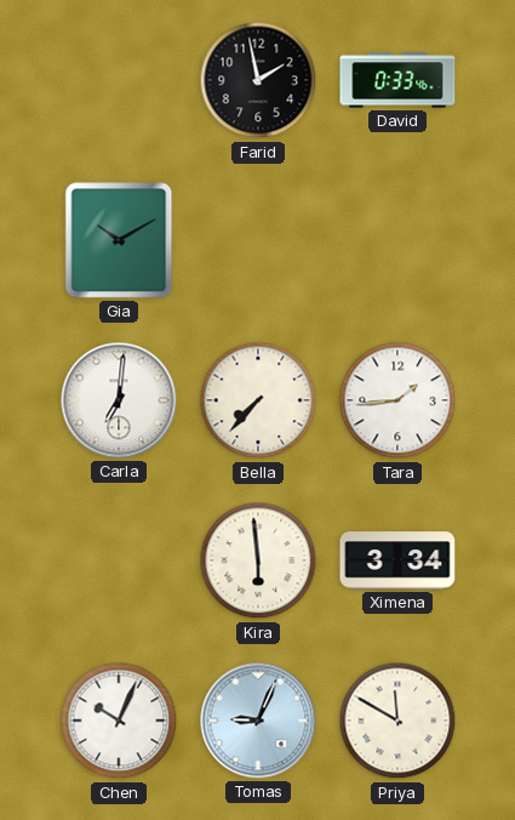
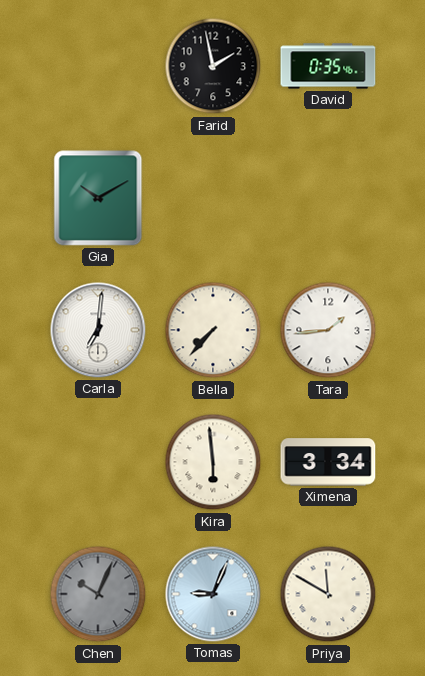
David: 0:33 -> 0:35 (328, 66)
Chen dial: white -> grey (98, 594)
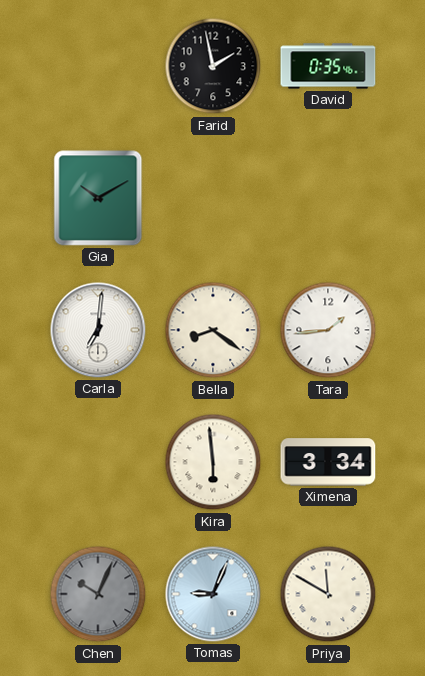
Bella: 7:37 -> 8:21 (213, 330)
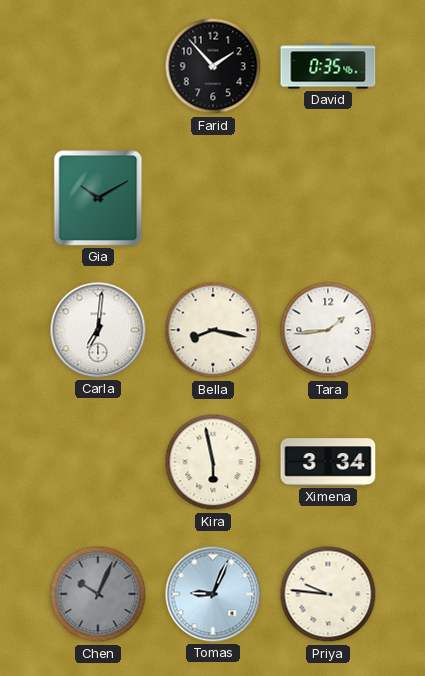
Farid: 1:58 -> 1:53 (213, 66)
Bella: 8:21 -> 8:17 (213, 330)
Kira: 5:59 -> 5:58 (213, 462)
Priya: 11:50 -> 9:46 (328, 594)
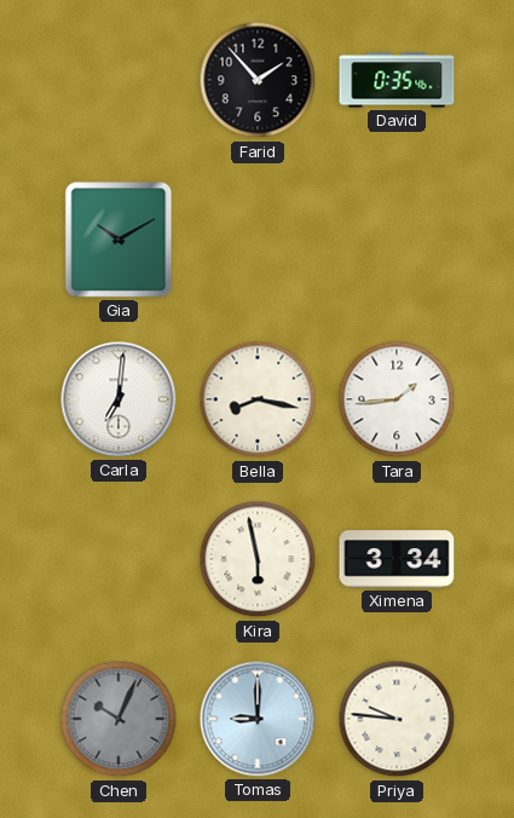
Tomas: 9:04 -> 9:00 (258, 719)
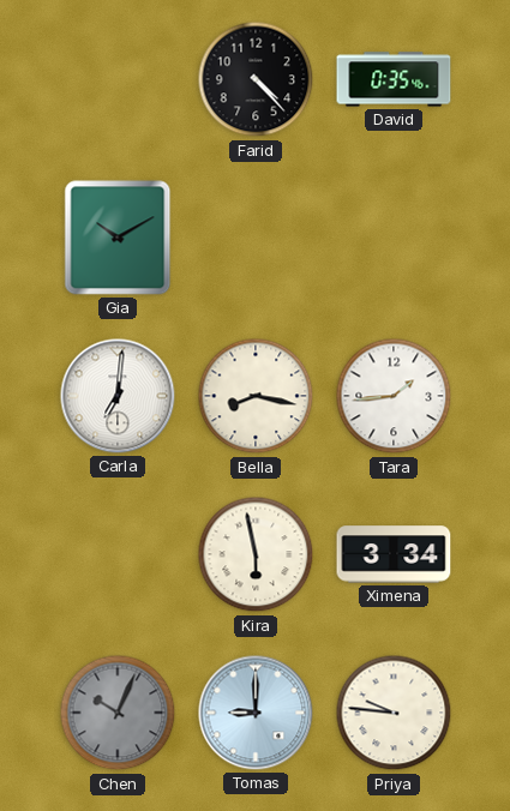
Farid: 1:53 -> 4:23 (256, 79)
